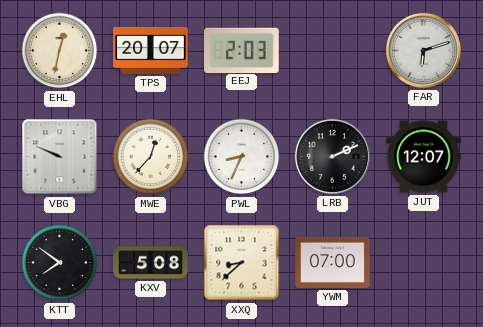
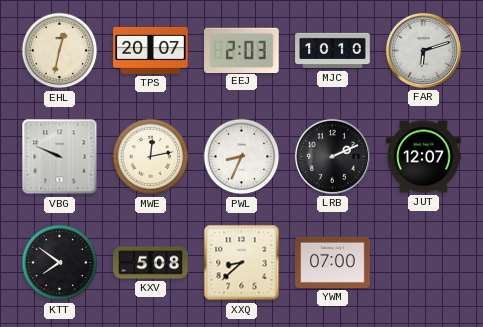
MJC: none -> 10:10 (333, 51)
MWE: 12:37 -> 12:13 (151, 157)
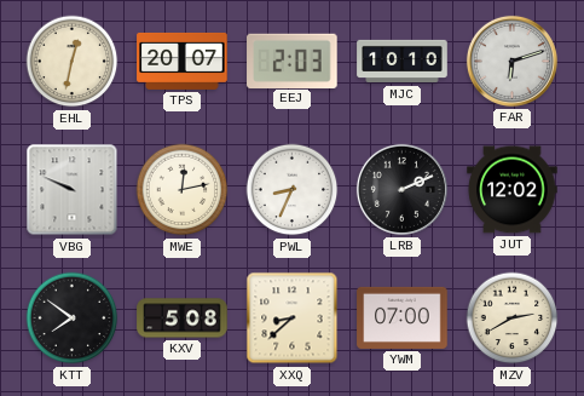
JUT: 12:07 -> 12:02 (513, 190)
MZV: none -> 2:40 (513, 318)
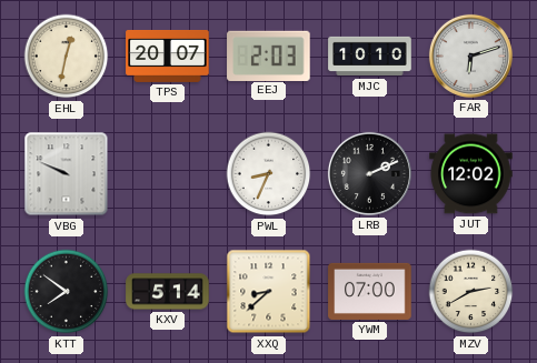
MWE: 12:13 -> none (183, 190)
KXV: 5:08 -> 5:14 (168, 292)
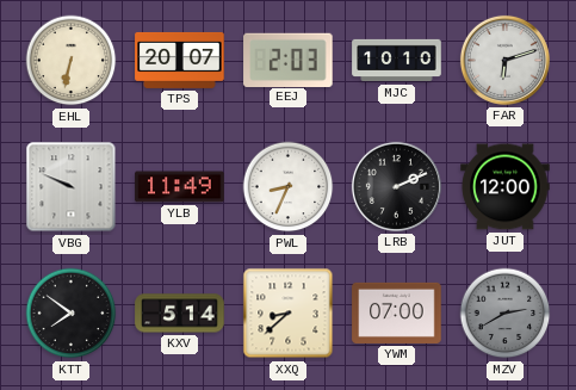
EHL: 12:32 -> 6:32 (72, 61)
YLB: none -> 11:49 (180, 187)
JUT: 12:02 -> 12:00 (506, 187)
MZV dial: cream -> grey (506, 314)
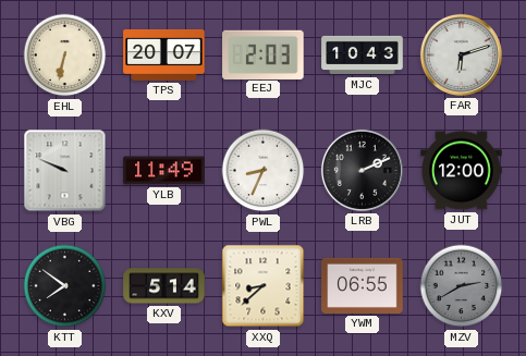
MJC: 10:10 -> 10:43 (363, 56)
YWM: 07:00 -> 06:55 (363, 285)
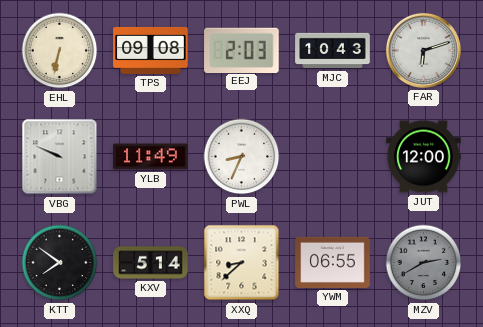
TPS: 20:07 -> 09:08 (151, 50)
LRB: 2:11 -> none (362, 170)
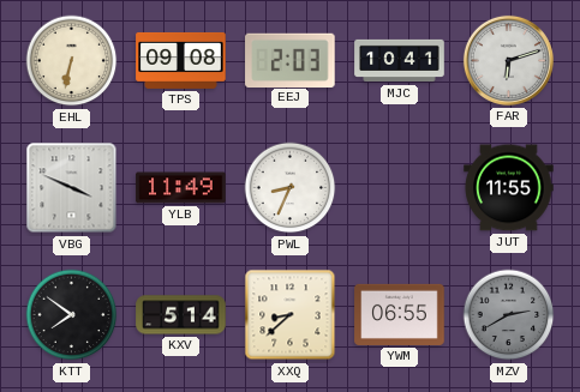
MJC: 10:43 -> 10:41 (400, 61)
VBG: 9:49 -> 3:49 (72, 188)
JUT: 12:00 -> 11:55 (509, 188)
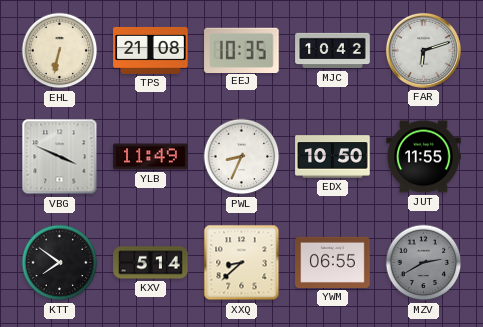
TPS: 09:08 -> 21:08 (151, 50)
EEJ: 2:03 -> 10:35 (242, 50)
MJC: 10:41 -> 10:42 (333, 51)
EDX: none -> 10:50 (333, 157)
